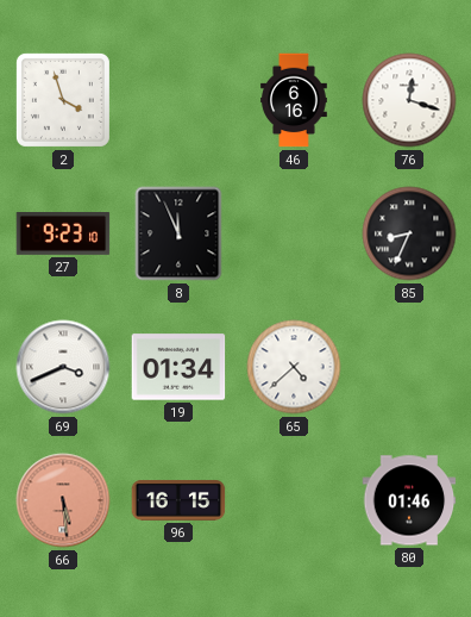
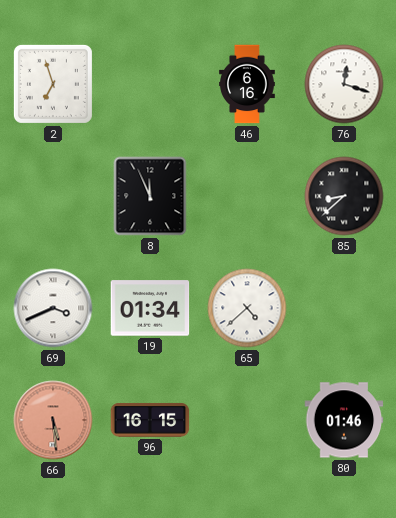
2: 3:57 -> 6:57 (53, 84)
27: 9:23 -> none (63, 235)
85: 8:34 -> 8:38 (344, 196)
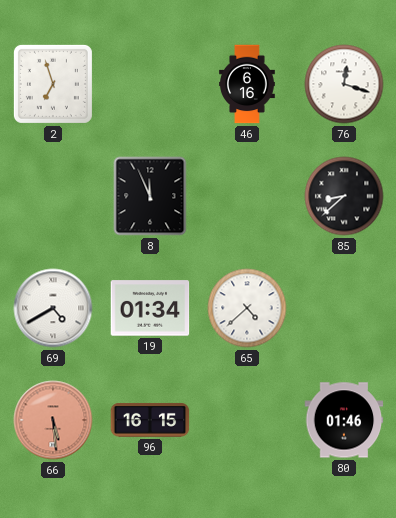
69: 3:41 -> 4:40 (53, 308)
